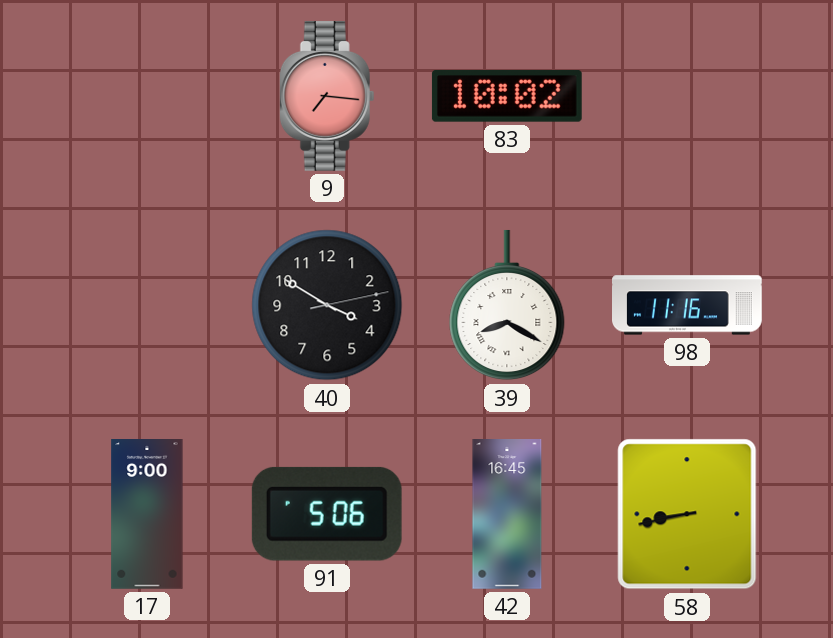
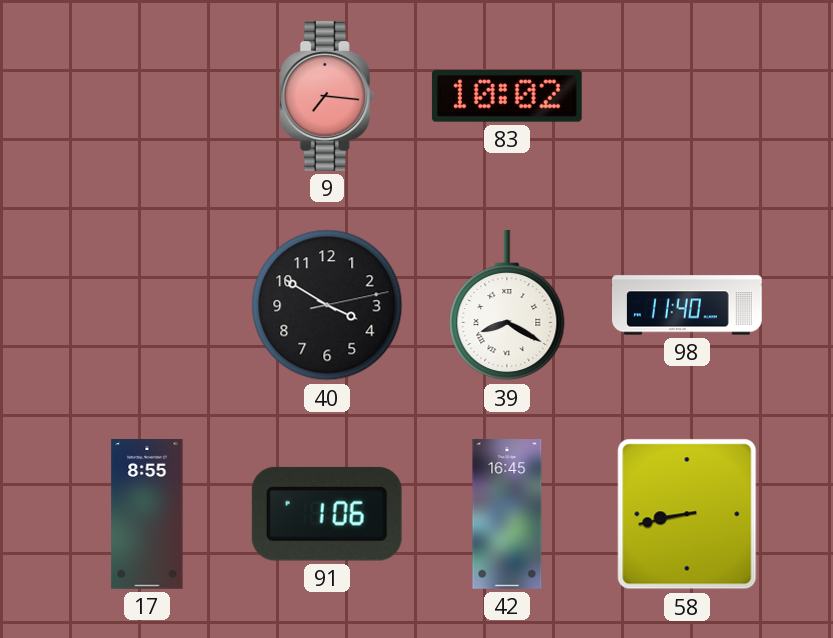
98: 11:16 -> 11:40 (688, 305)
17: 9:00 -> 8:55 (147, 515)
91: 5:06 -> 1:06 (327, 514)
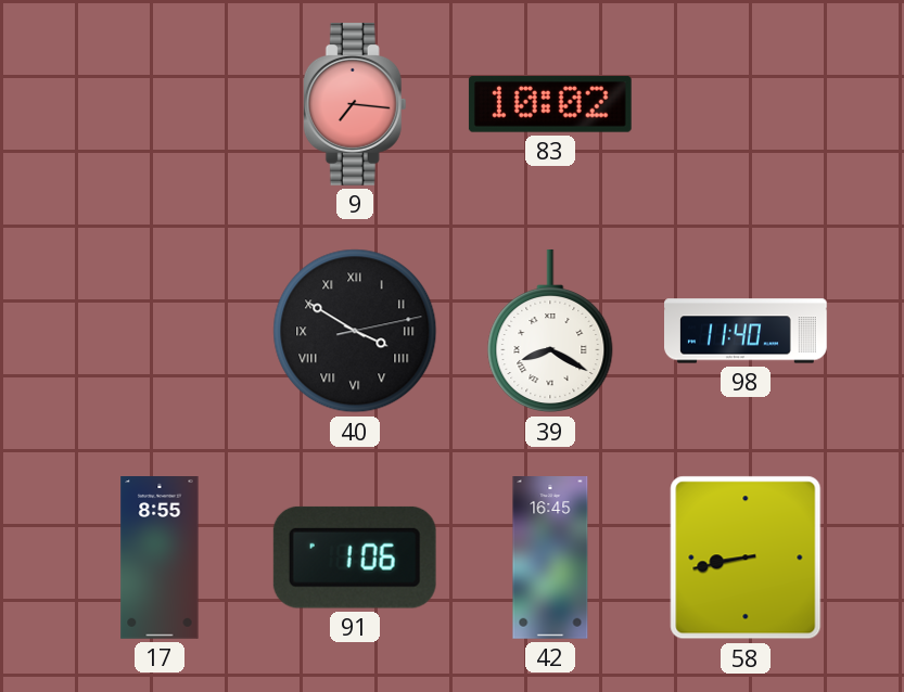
40 numerals: Arabic -> Roman (355, 331)
